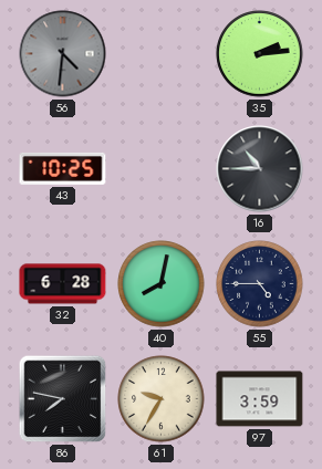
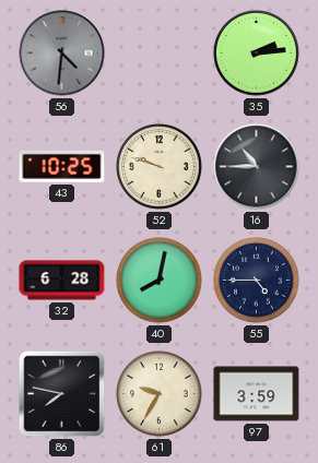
52: none -> 9:48 (160, 167)
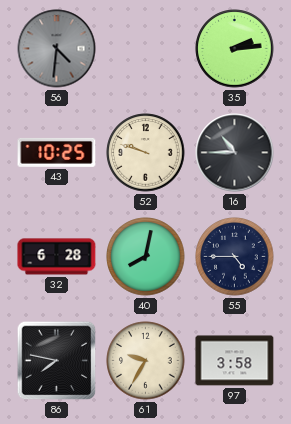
97: 3:59 -> 3:58 (235, 361)
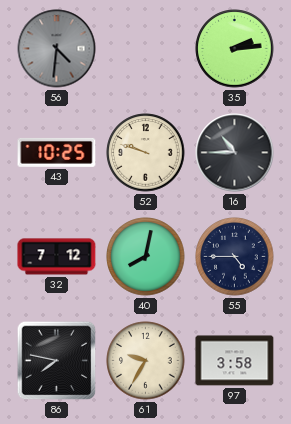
32: 6:28 -> 7:12 (57, 257)
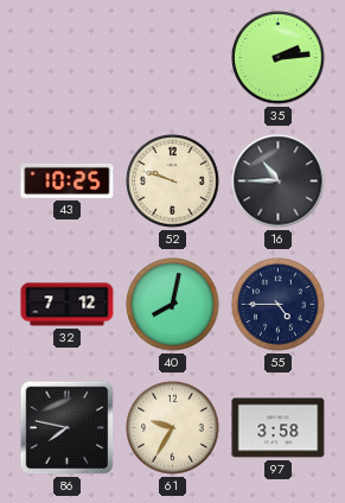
56: 4:31 -> none (57, 49)
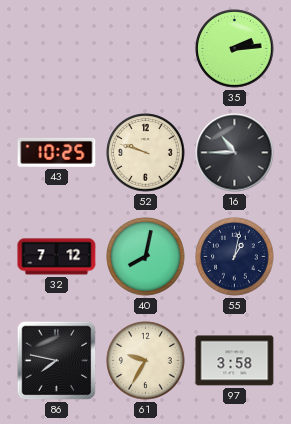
55: 4:45 -> 1:02 (235, 257)
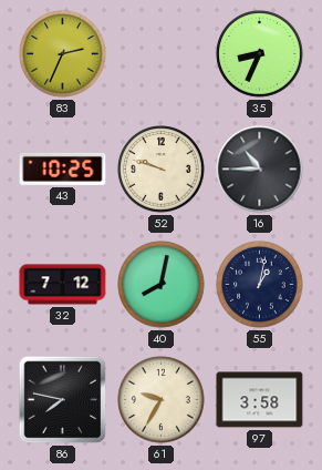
83: none -> 2:34 (63, 54)
35: 2:14 -> 8:34 (260, 54)
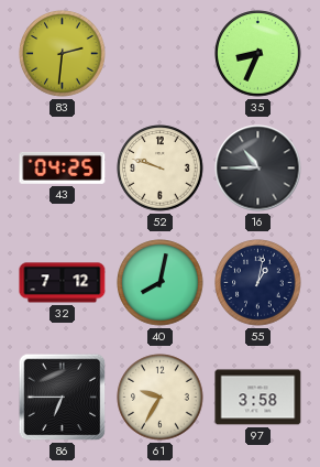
83: 2:34 -> 2:31 (63, 54)
43: 10:25 -> 04:25 (63, 167)
86: 7:47 -> 6:45 (63, 398)
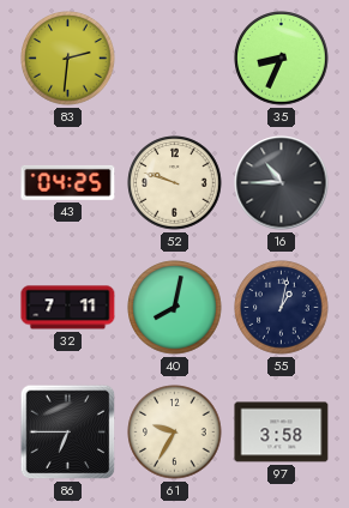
32: 7:12 -> 7:11 (68, 308)
